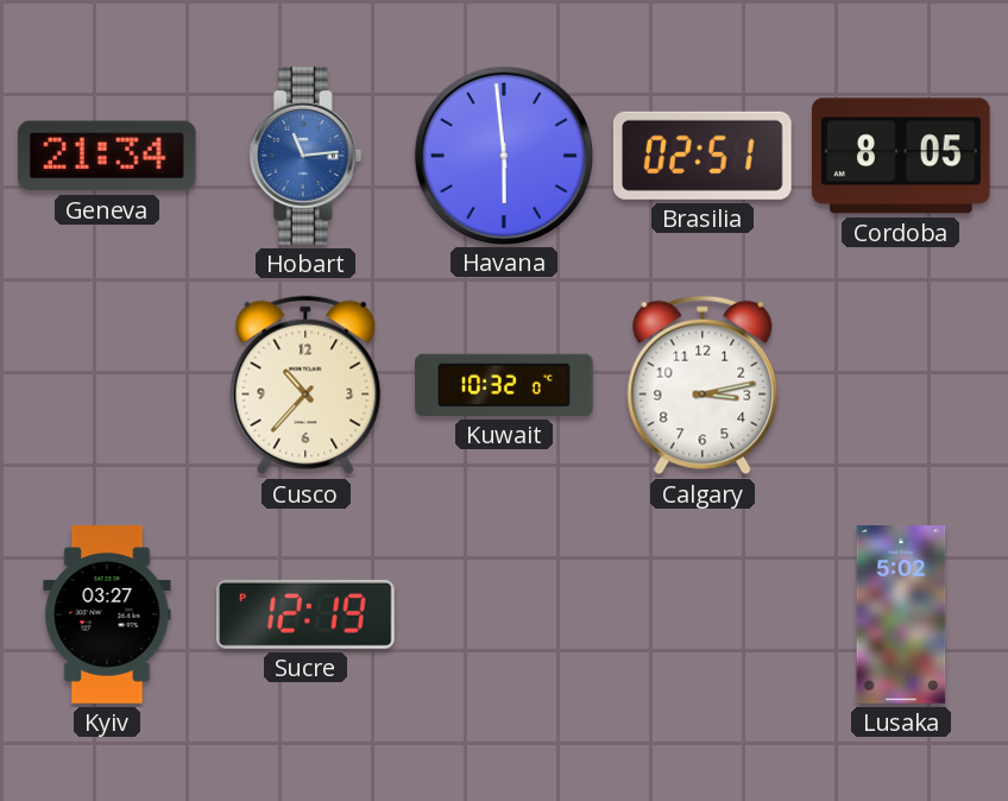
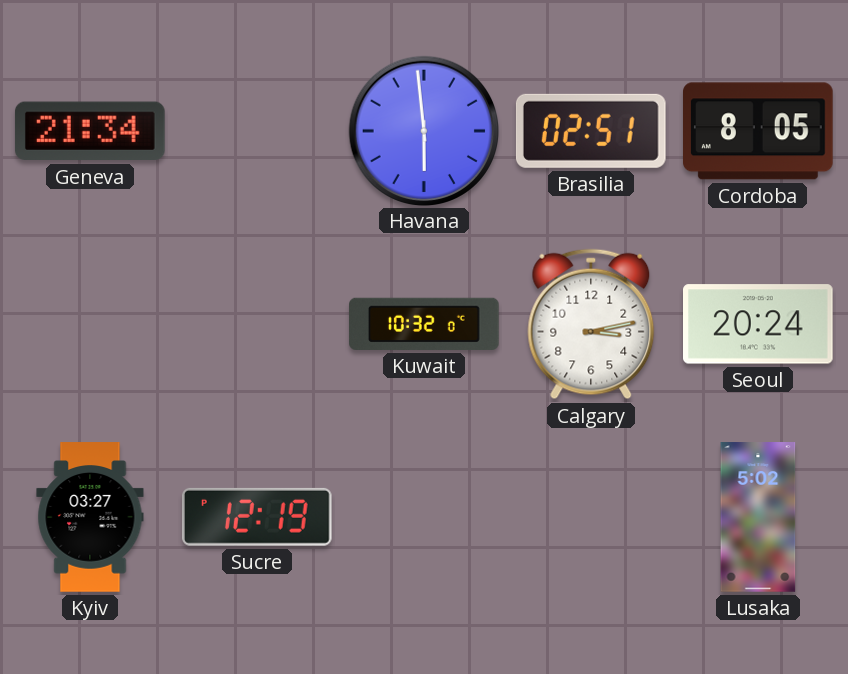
Hobart: 11:14 -> none (305, 156)
Cusco: 10:37 -> none (305, 385)
Seoul: none -> 20:24 (759, 324)
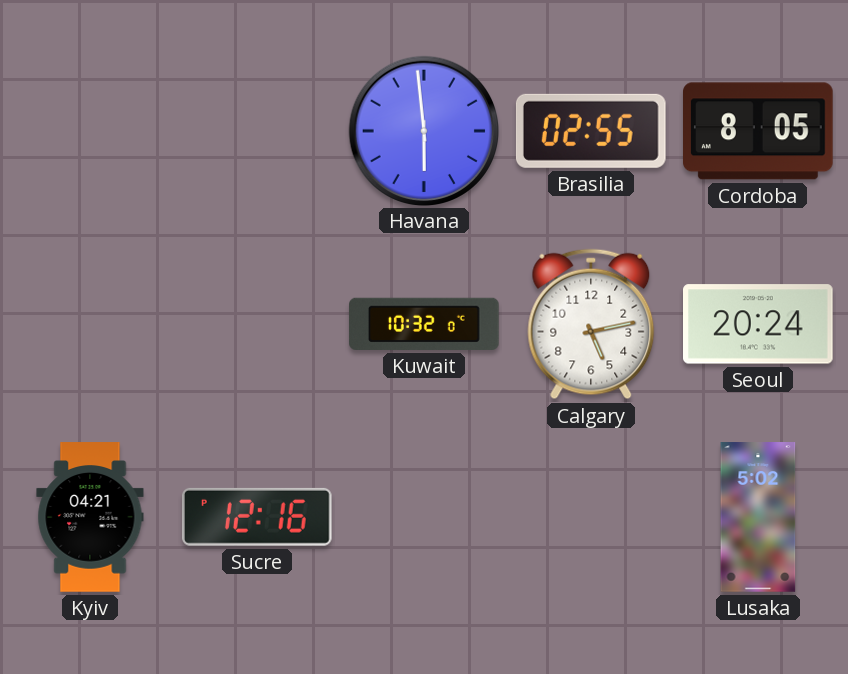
Geneva: 21:34 -> none (90, 131)
Brasilia: 02:51 -> 02:55 (591, 131)
Calgary: 3:13 -> 5:13 (591, 324)
Kyiv: 03:27 -> 04:21 (90, 517)
Sucre: 12:19 -> 12:16 (257, 517)
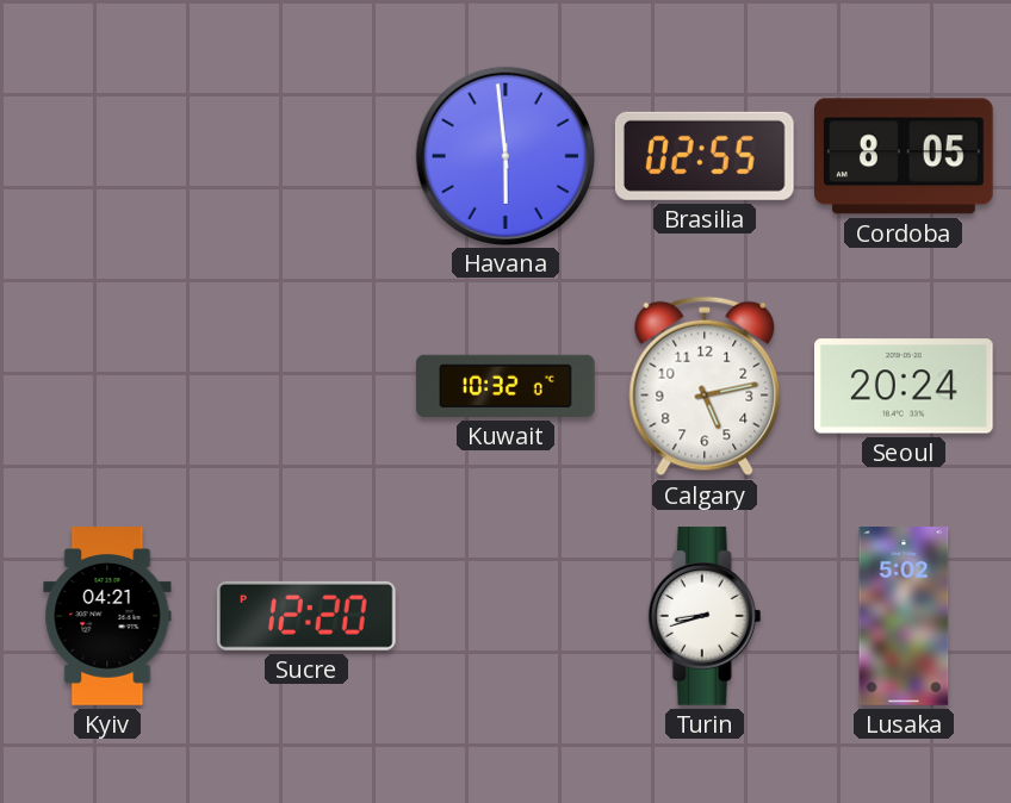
Sucre: 12:16 -> 12:20 (306, 616)
Turin: none -> 8:42 (705, 616)
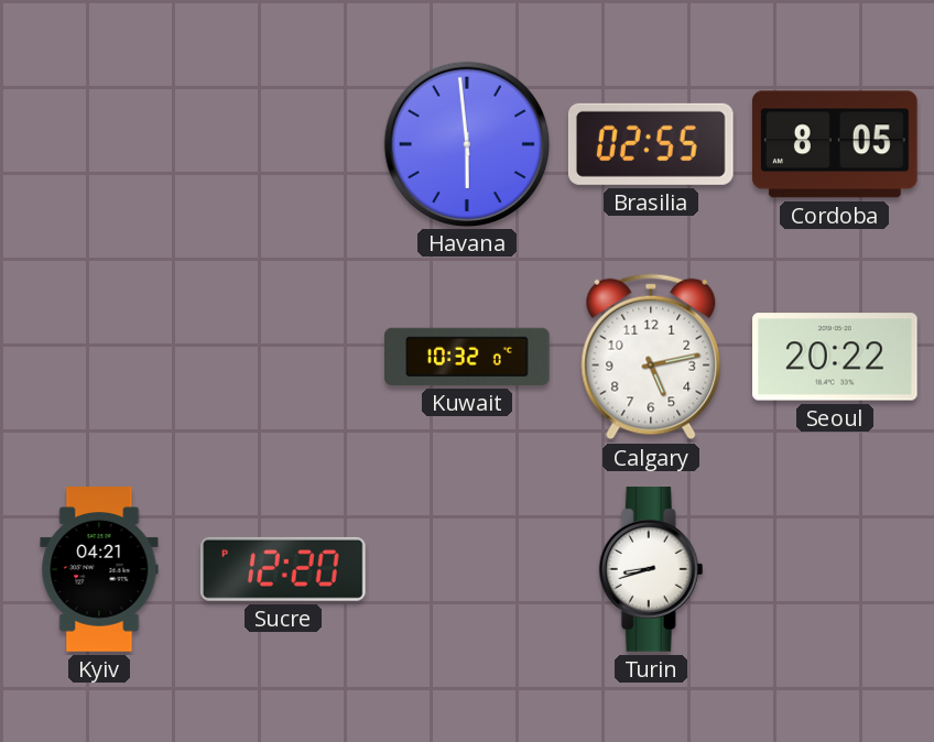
Seoul: 20:24 -> 20:22 (836, 357)
Lusaka: 5:02 -> none (904, 616)
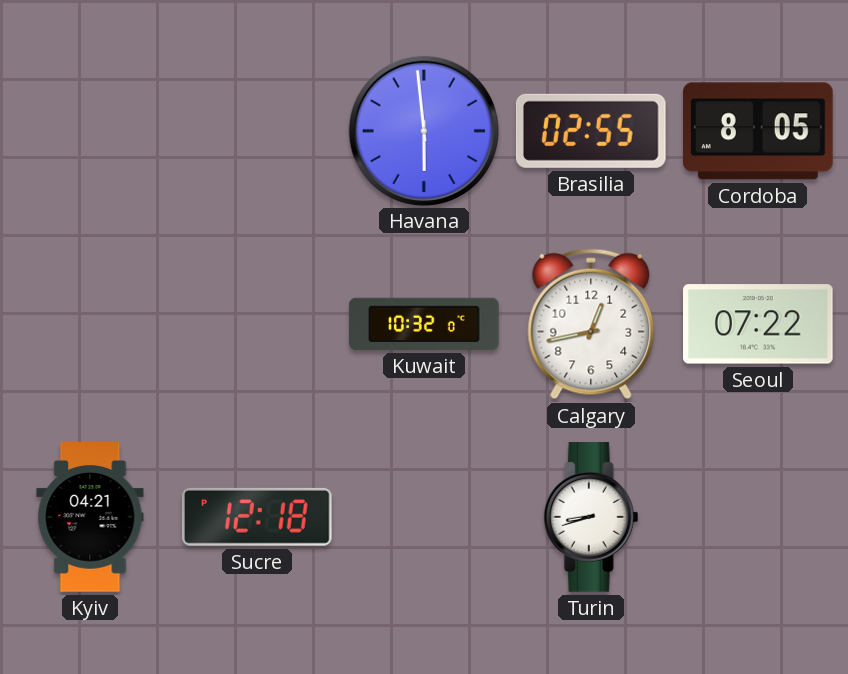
Calgary: 5:13 -> 12:43 (591, 324)
Seoul: 20:22 -> 07:22 (759, 324)
Sucre: 12:20 -> 12:18 (257, 517)
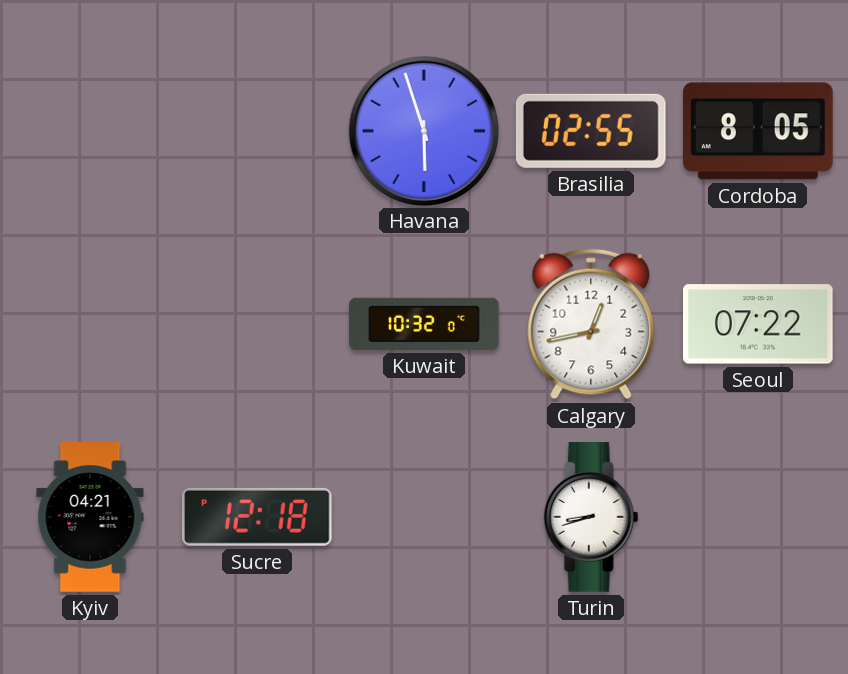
Havana: 5:59 -> 5:57 (423, 130)
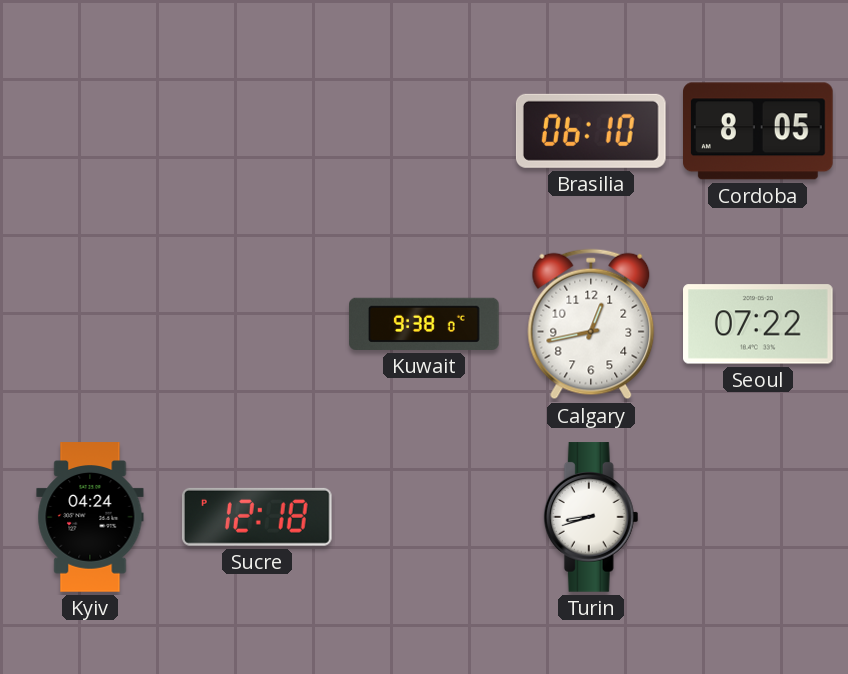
Havana: 5:57 -> none (423, 130)
Brasilia: 02:55 -> 06:10 (591, 131)
Kuwait: 10:32 -> 9:38 (424, 324)
Kyiv: 04:21 -> 04:24 (90, 517)
